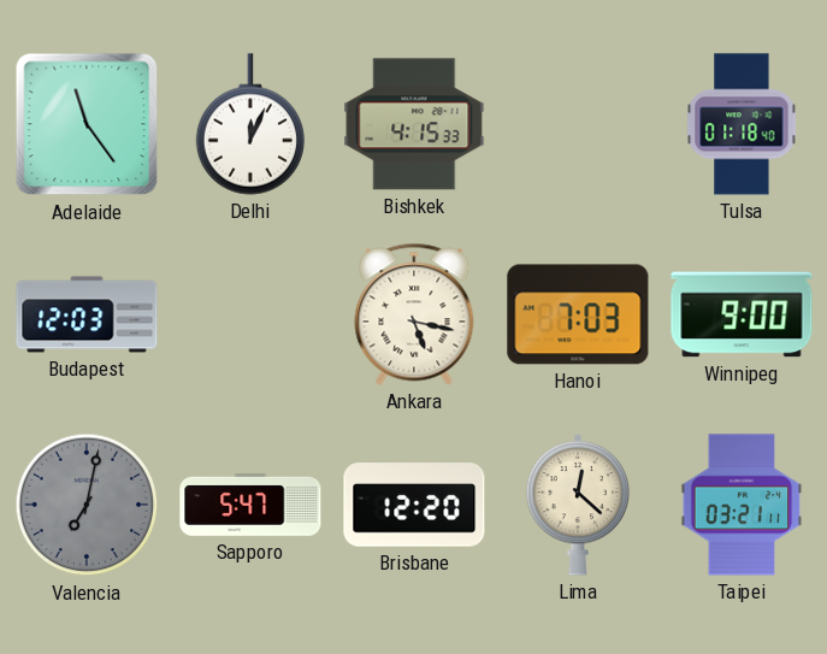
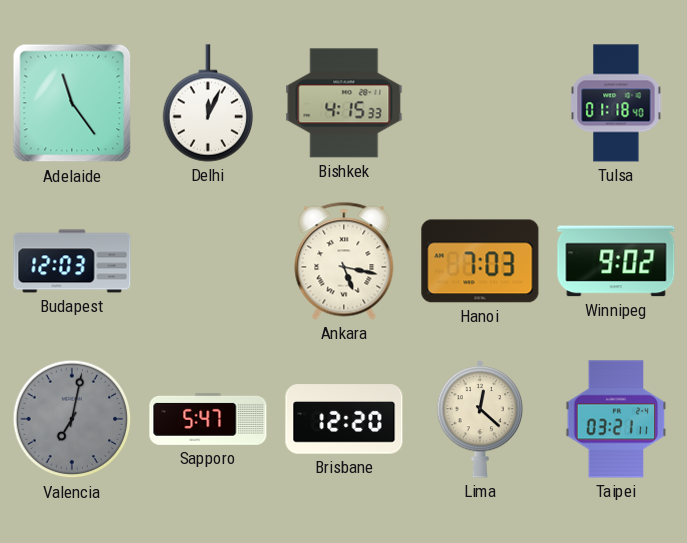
Winnipeg: 9:00 -> 9:02 (616, 261)
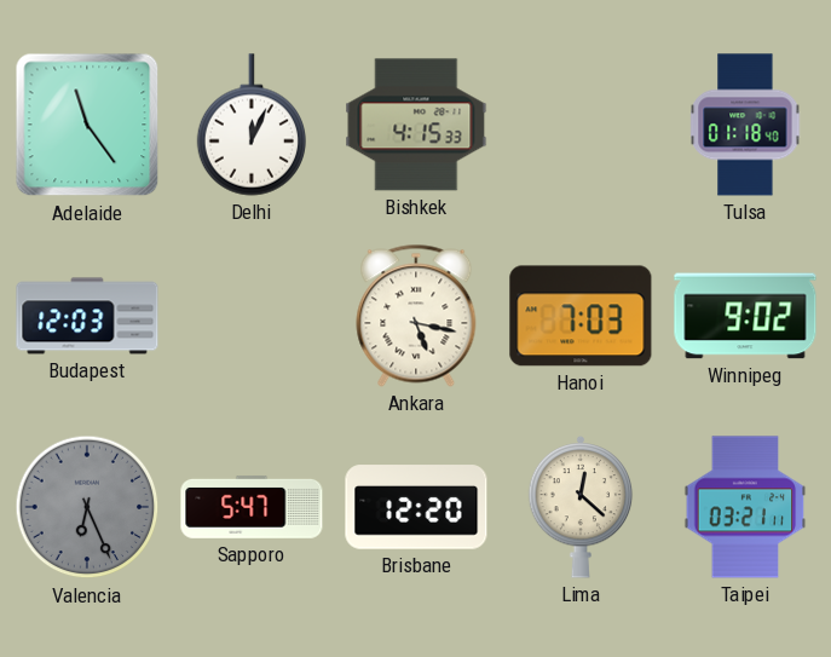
Valencia: 7:02 -> 6:26 (87, 507)
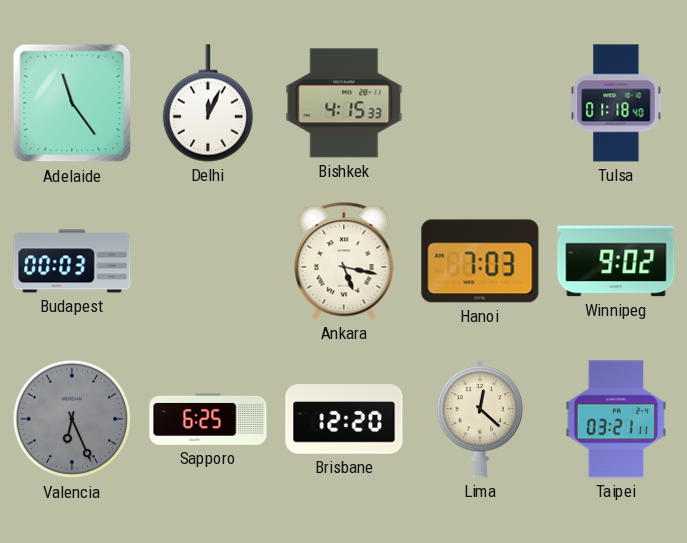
Budapest: 12:03 -> 00:03 (72, 261)
Sapporo: 5:47 -> 6:25 (208, 419)
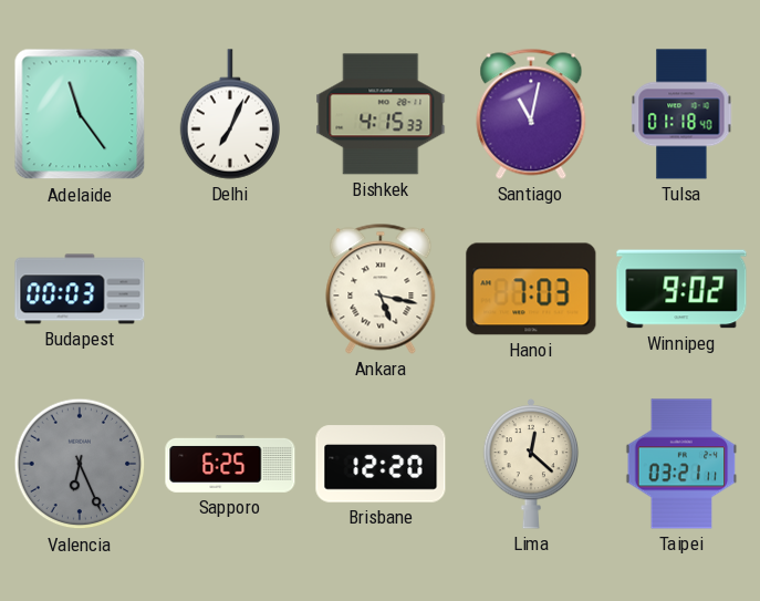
Delhi: 12:04 -> 7:04 (230, 114)
Santiago: none -> 11:02 (531, 114)
